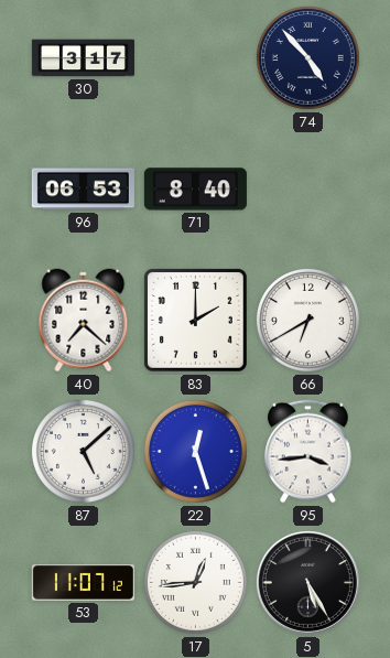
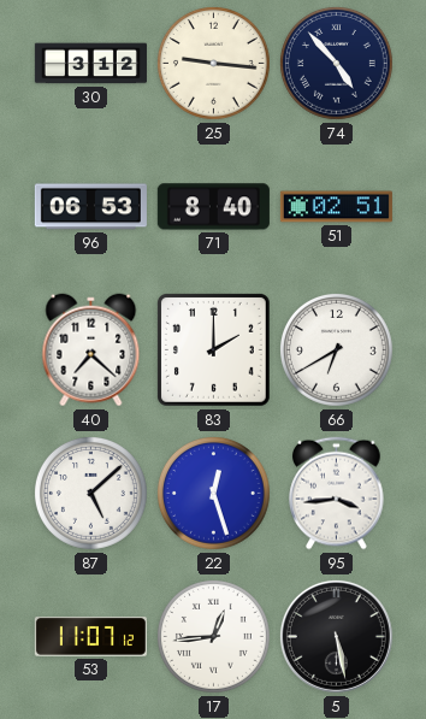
30: 3:17 -> 3:12 (90, 64)
25: none -> 9:16 (213, 63)
51: none -> 02:51 (336, 207)
5: 5:25 -> 5:28 (336, 636)
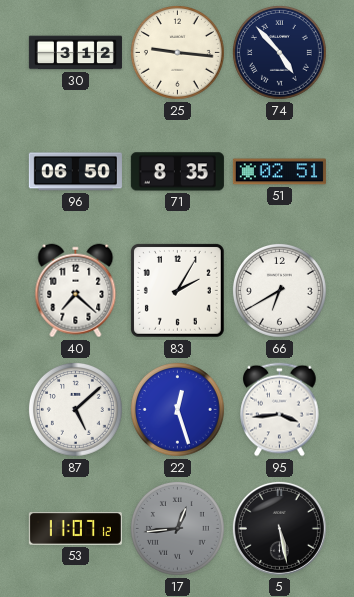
96: 06:53 -> 06:50 (75, 172)
71: 8:40 -> 8:35 (177, 172)
83: 2:00 -> 2:05 (177, 290)
17 dial: white -> grey (177, 528)
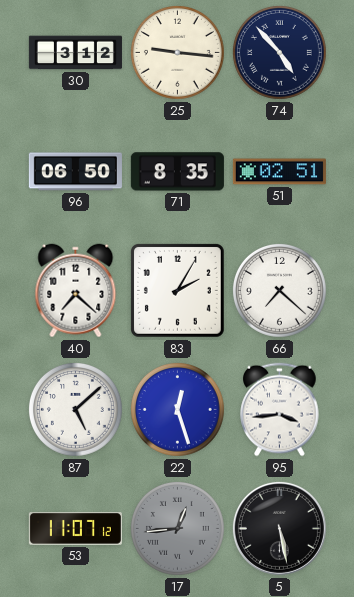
66: 6:40 -> 7:22 (279, 290)
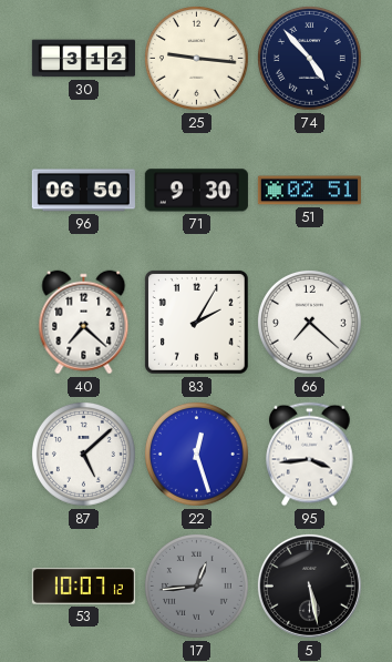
71: 8:35 -> 9:30 (196, 191)
53: 11:07 -> 10:07 (83, 587)
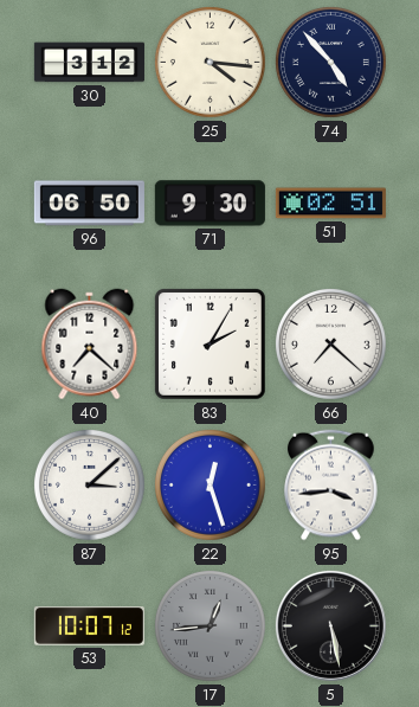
25: 9:16 -> 4:16 (209, 62)
87: 5:08 -> 3:08 (89, 484)
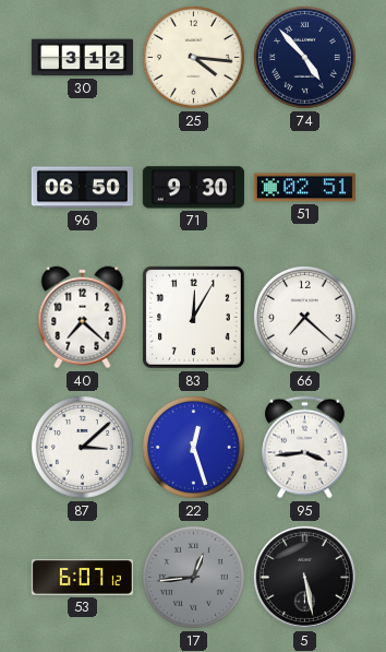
83: 2:05 -> 12:05 (193, 317)
53: 10:07 -> 6:07 (82, 578)
